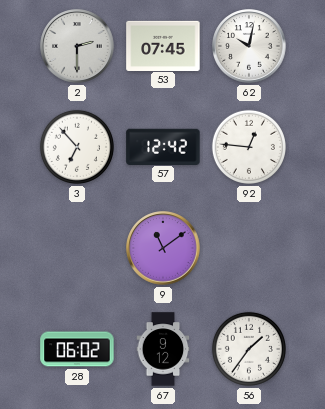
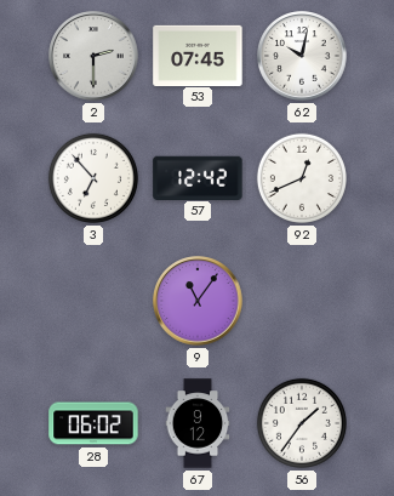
92: 12:46 -> 12:41 (302, 178)
9: 11:09 -> 11:06 (198, 301)
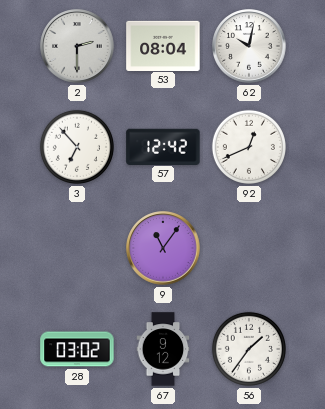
53: 07:45 -> 08:04 (163, 45)
28: 06:02 -> 03:02 (77, 349)
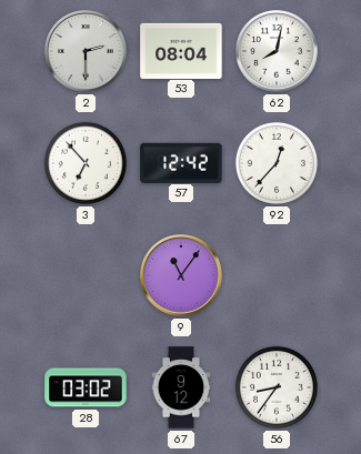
62: 10:02 -> 8:02 (277, 51)
92: 12:41 -> 12:37 (277, 163)
56: 1:36 -> 8:36 (277, 387)
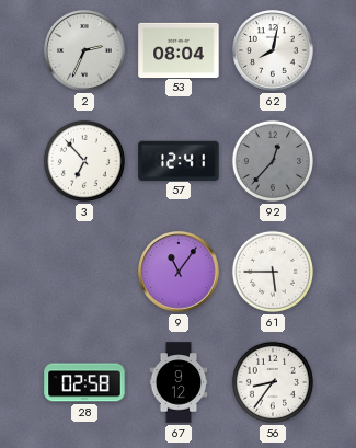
2: 2:30 -> 2:34 (84, 50)
57: 12:42 -> 12:41 (179, 160)
92 dial: white -> grey (273, 161)
61: none -> 5:45 (273, 272)
28: 03:02 -> 02:58 (84, 382)
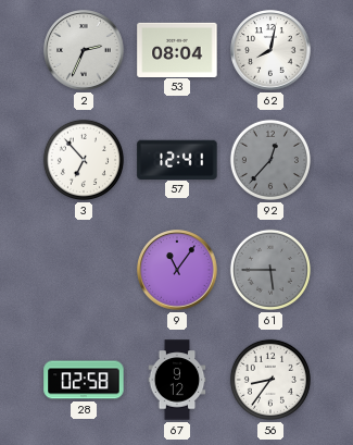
61 dial: white -> grey (270, 270)
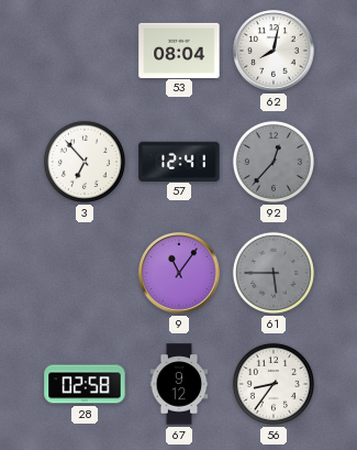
2: 2:34 -> none (84, 50)
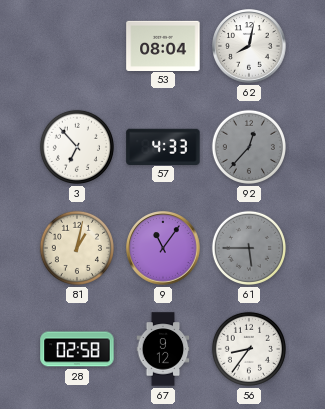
57: 12:41 -> 4:33 (163, 146)
81: none -> 1:02 (77, 248)
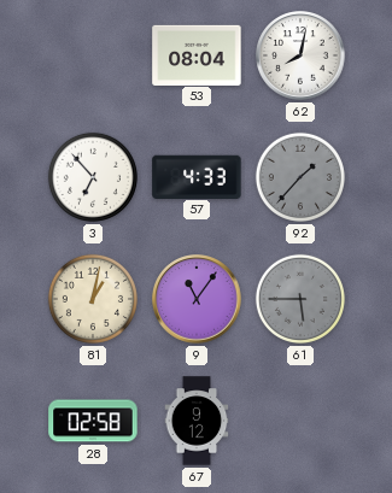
92: 12:37 -> 1:37 (300, 177)
56: 8:36 -> none (249, 349)
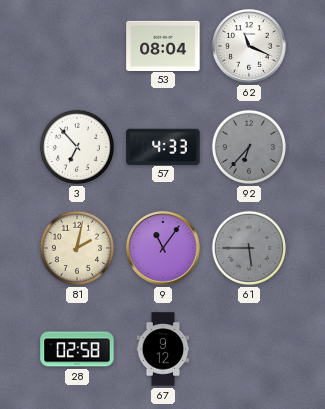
62: 8:02 -> 11:19 (249, 46)
92: 1:37 -> 6:37 (249, 147)
81: 1:02 -> 2:02 (77, 248)
